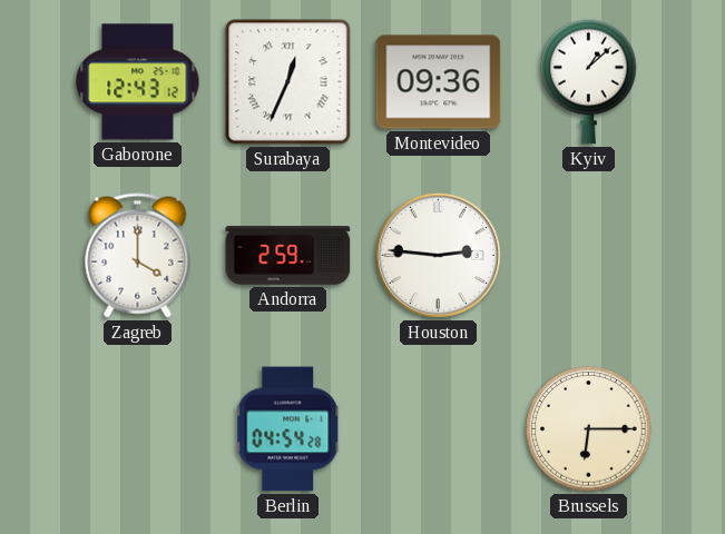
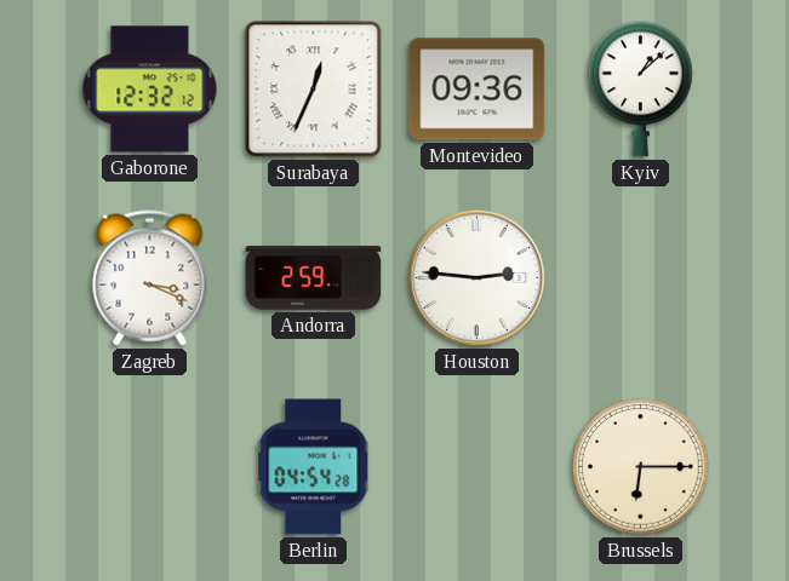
Gaborone: 12:43 -> 12:32 (150, 90)
Zagreb: 4:00 -> 3:19 (150, 278)
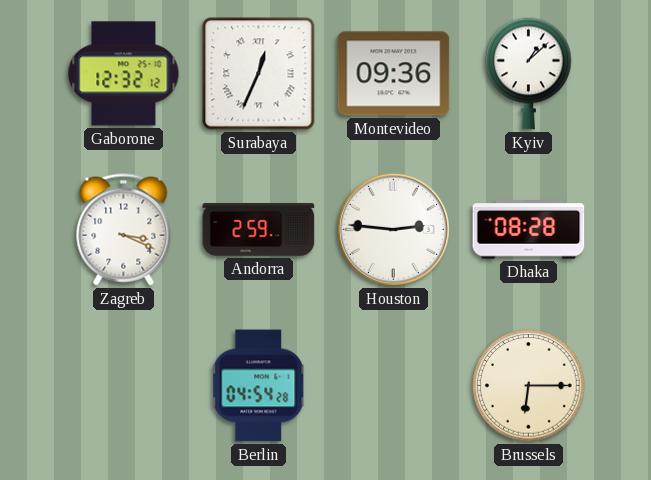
Dhaka: none -> 08:28 (529, 230)
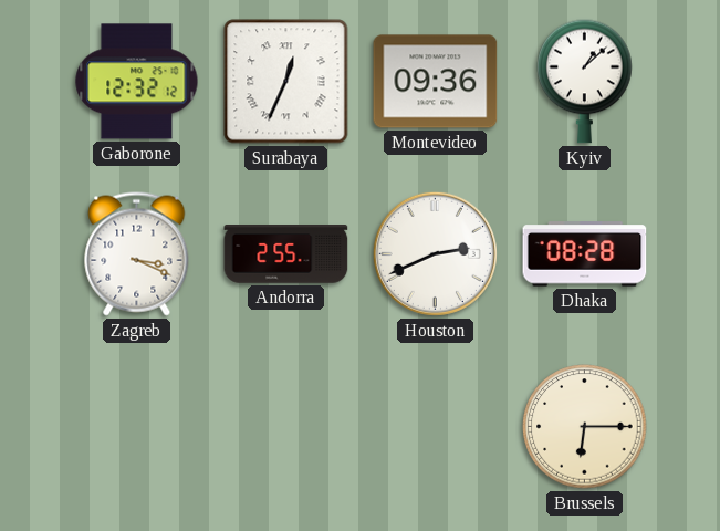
Andorra: 2:59 -> 2:55 (286, 254)
Houston: 2:46 -> 2:41 (435, 253)
Berlin: 04:54 -> none (259, 386)
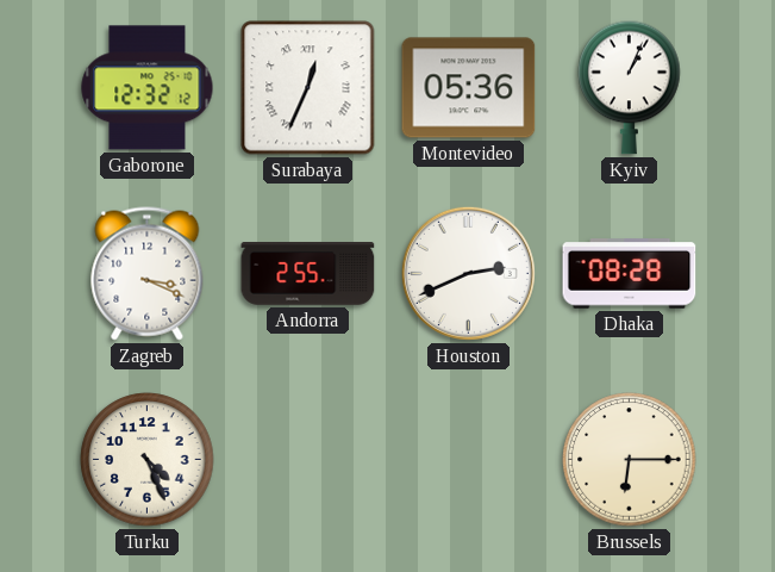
Montevideo: 09:36 -> 05:36 (469, 88)
Kyiv: 1:08 -> 1:04 (630, 87)
Turku: none -> 4:26 (148, 460)
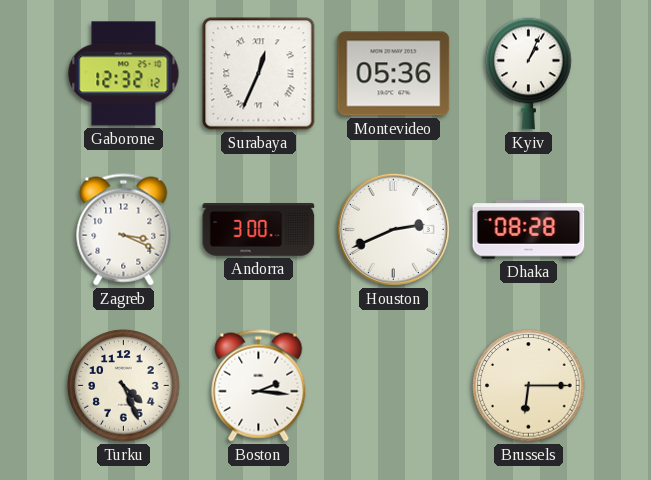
Andorra: 2:55 -> 3:00 (259, 230)
Boston: none -> 2:16 (259, 386)
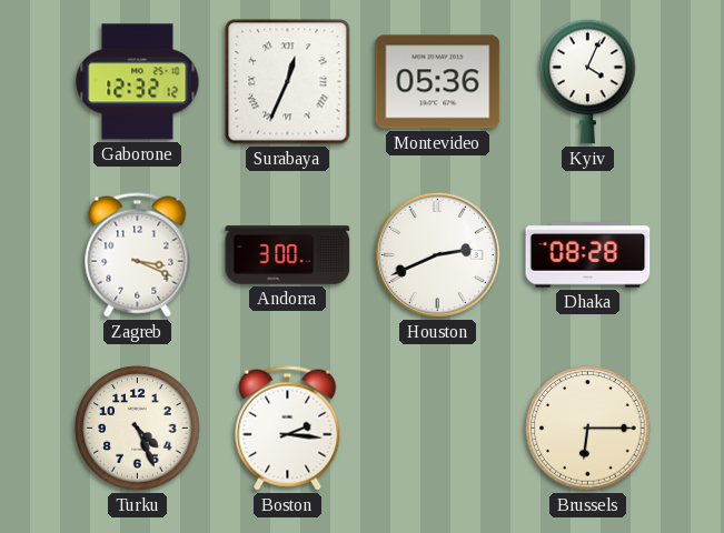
Kyiv: 1:04 -> 4:04 (588, 81)
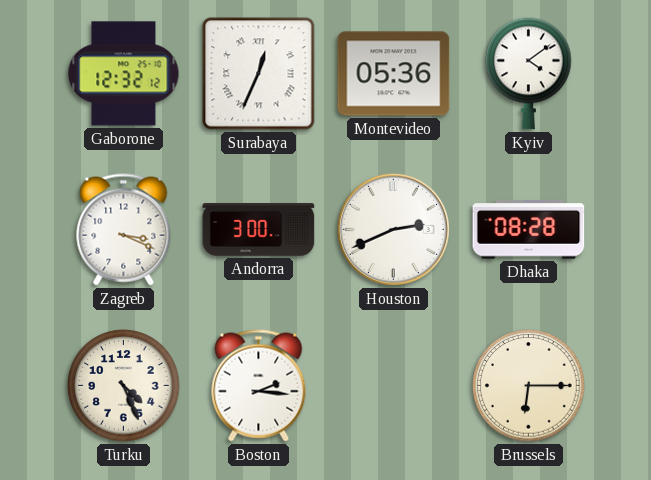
Kyiv: 4:04 -> 4:09 (529, 73)
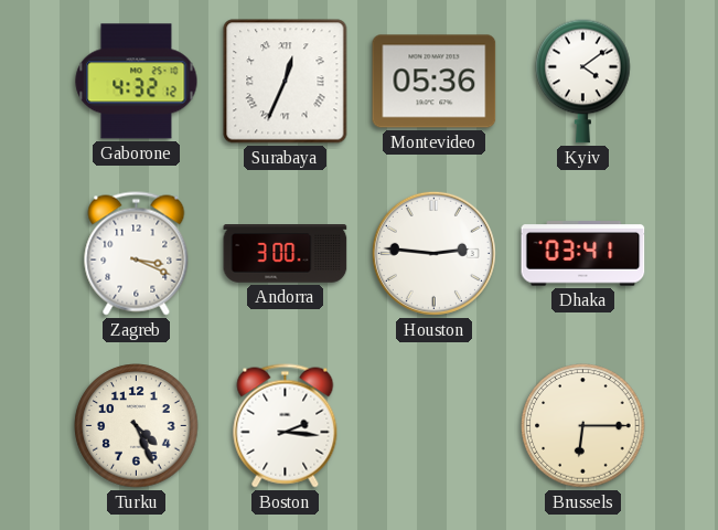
Gaborone: 12:32 -> 4:32 (137, 82)
Houston: 2:41 -> 2:46 (433, 253)
Dhaka: 08:28 -> 03:41 (583, 254)
